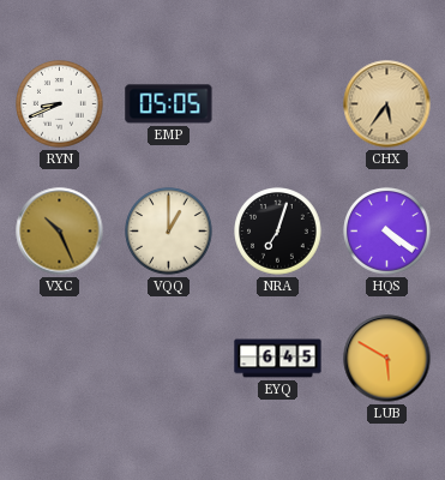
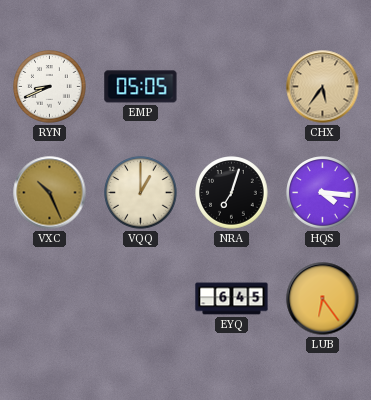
HQS: 4:21 -> 4:16 (323, 193)
LUB: 5:50 -> 6:24 (323, 299)
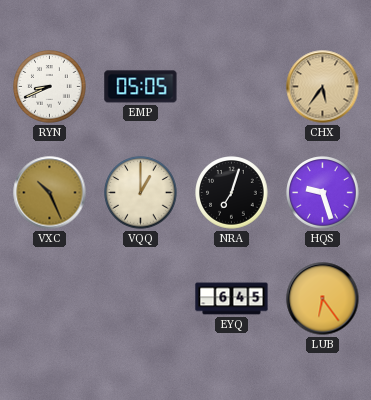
HQS: 4:16 -> 9:27 (323, 193)
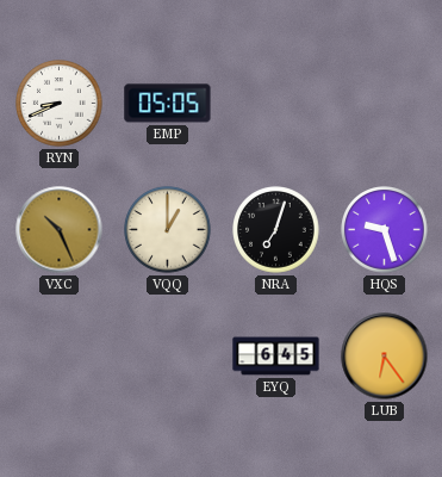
CHX: 5:36 -> none (323, 87)
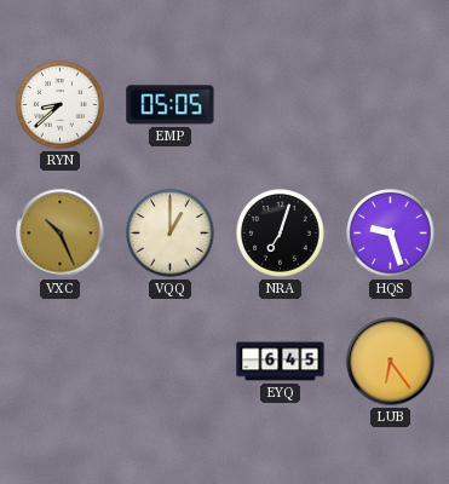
RYN: 8:41 -> 8:38 (61, 105)
